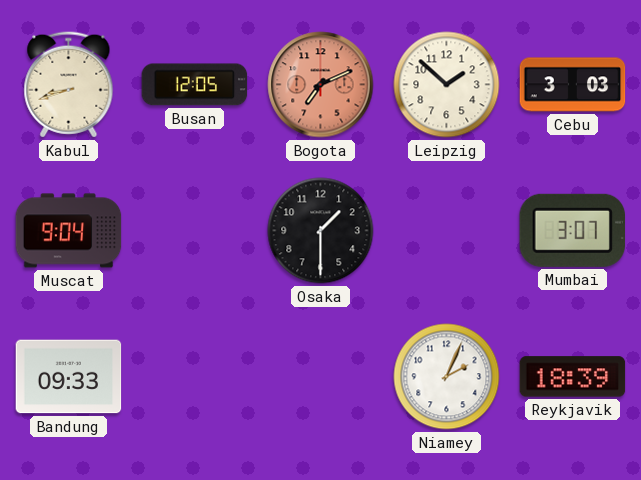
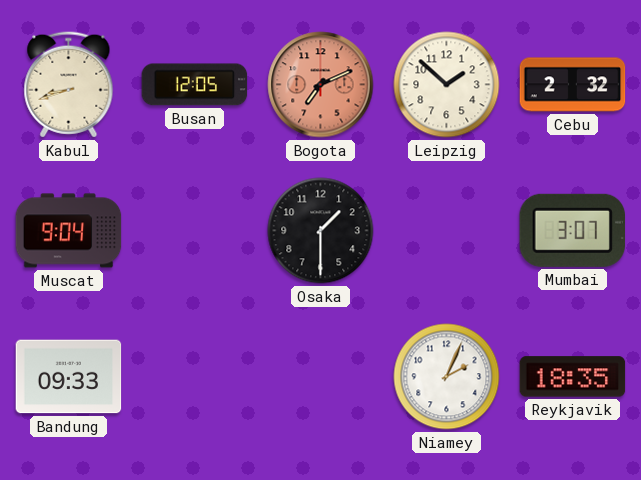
Cebu: 3:03 -> 2:32 (573, 85)
Reykjavik: 18:39 -> 18:35 (573, 377)
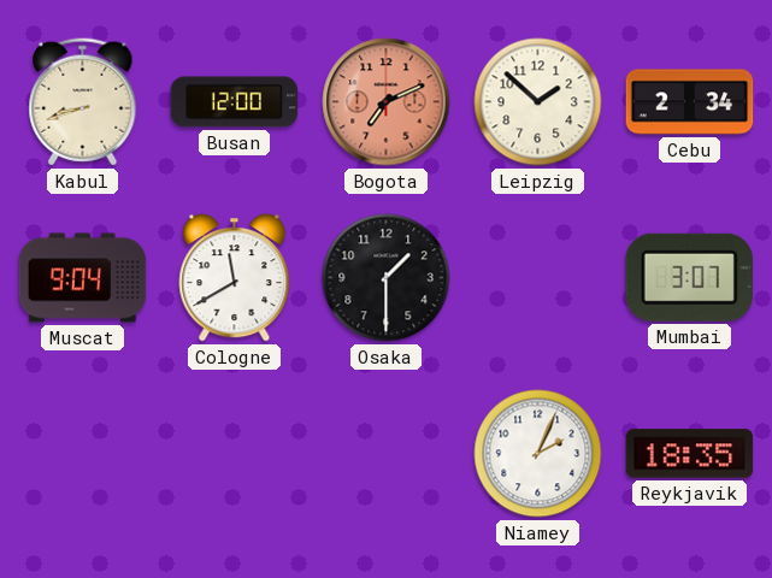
Busan: 12:05 -> 12:00 (235, 102)
Cebu: 2:32 -> 2:34 (690, 102)
Cologne: none -> 11:40 (235, 278)
Bandung: 09:33 -> none (69, 377)
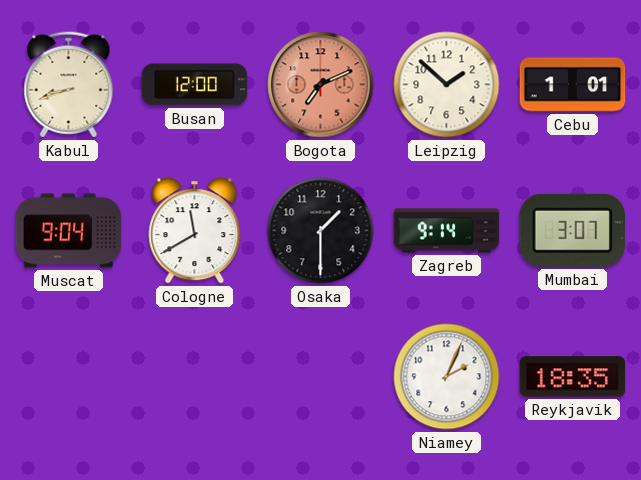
Cebu: 2:34 -> 1:01 (573, 85)
Zagreb: none -> 9:14 (447, 231)
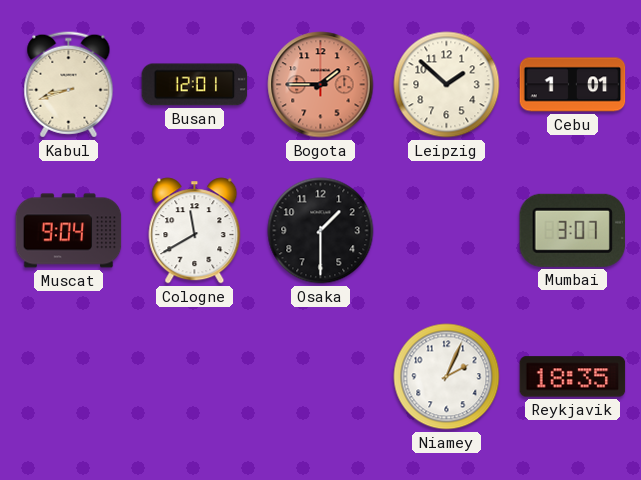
Busan: 12:00 -> 12:01 (195, 85)
Bogota: 7:11 -> 1:45 (321, 85)
Zagreb: 9:14 -> none (447, 231)
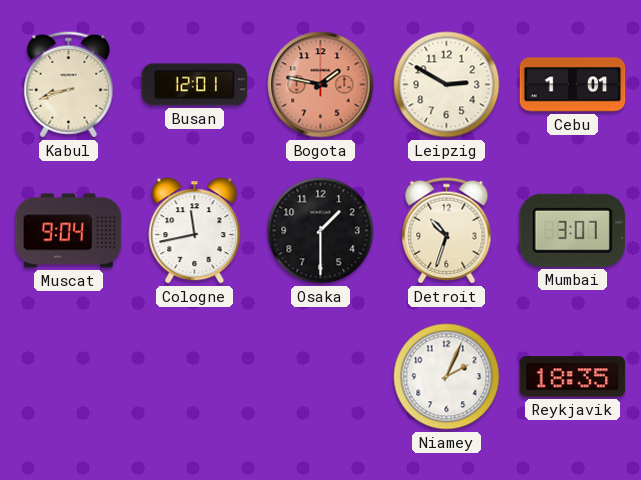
Bogota: 1:45 -> 1:47 (321, 85)
Leipzig: 1:52 -> 2:50 (447, 85)
Cologne: 11:40 -> 11:43 (195, 231)
Detroit: none -> 10:33 (447, 231)
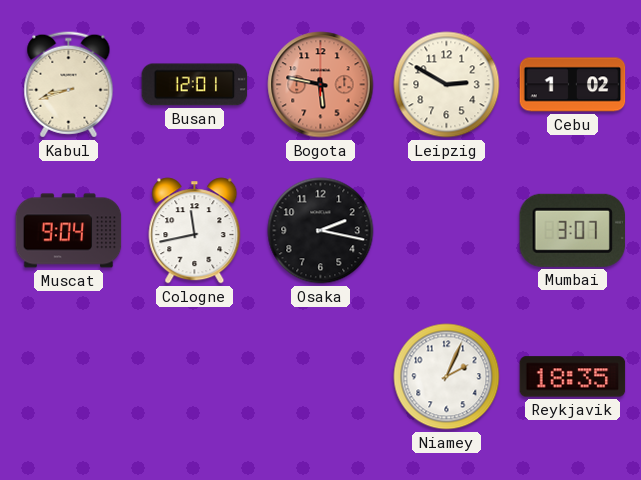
Bogota: 1:47 -> 5:47 (321, 85)
Cebu: 1:01 -> 1:02 (573, 85)
Osaka: 1:30 -> 2:17 (321, 231)
Detroit: 10:33 -> none (447, 231)
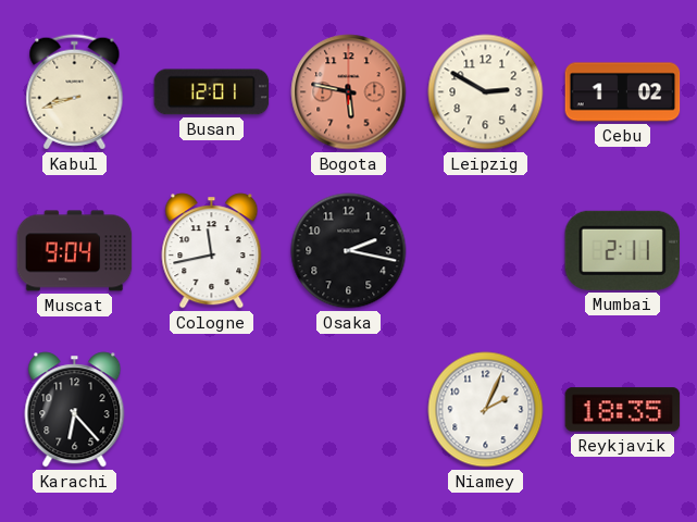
Mumbai: 3:07 -> 2:11 (622, 250)
Karachi: none -> 6:23 (75, 410)
